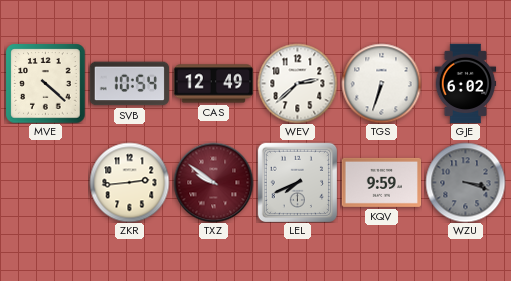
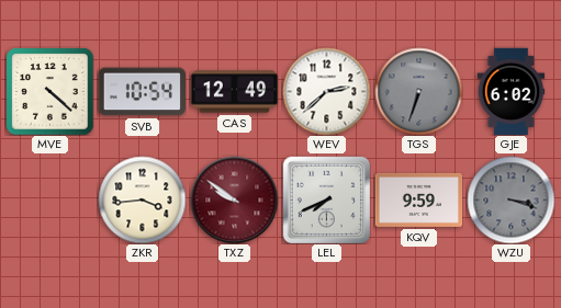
TGS dial: white -> grey (418, 91)
ZKR: 2:44 -> 3:44 (142, 199)
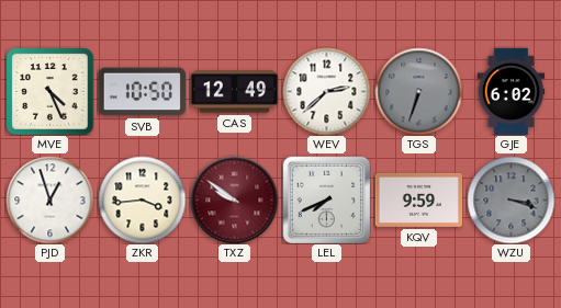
MVE: 4:22 -> 4:26 (49, 91)
SVB: 10:54 -> 10:50 (142, 92)
PJD: none -> 12:57 (49, 199)
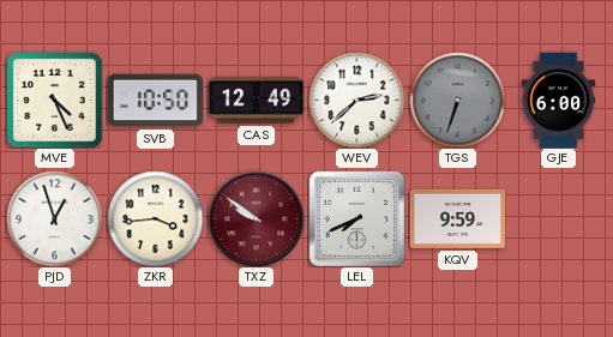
GJE: 6:02 -> 6:00 (559, 100)
WZU: 3:18 -> none (510, 199)
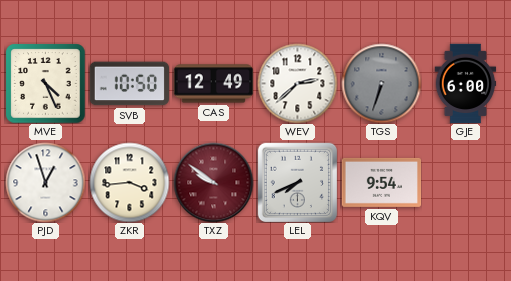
KQV: 9:59 -> 9:54 (381, 182)
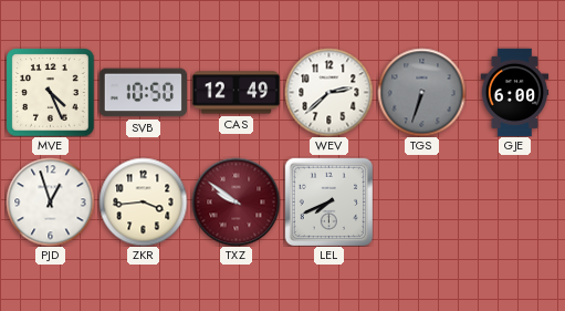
KQV: 9:54 -> none (381, 182)
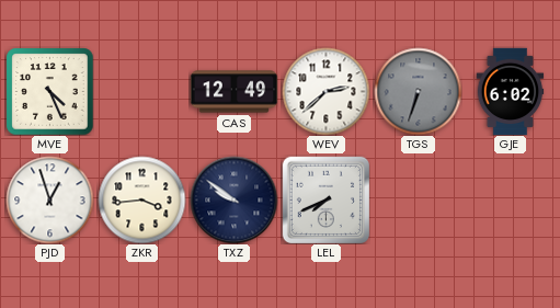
SVB: 10:50 -> none (143, 93)
GJE: 6:00 -> 6:02 (511, 91)
TXZ dial: burgundy -> navy (233, 199)
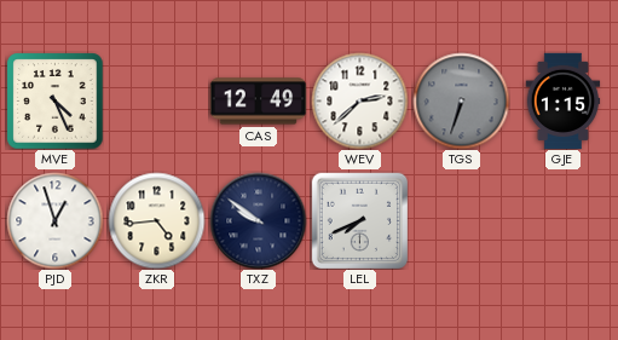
GJE: 6:02 -> 1:15 (564, 100)
ZKR: 3:44 -> 4:44 (156, 220)
